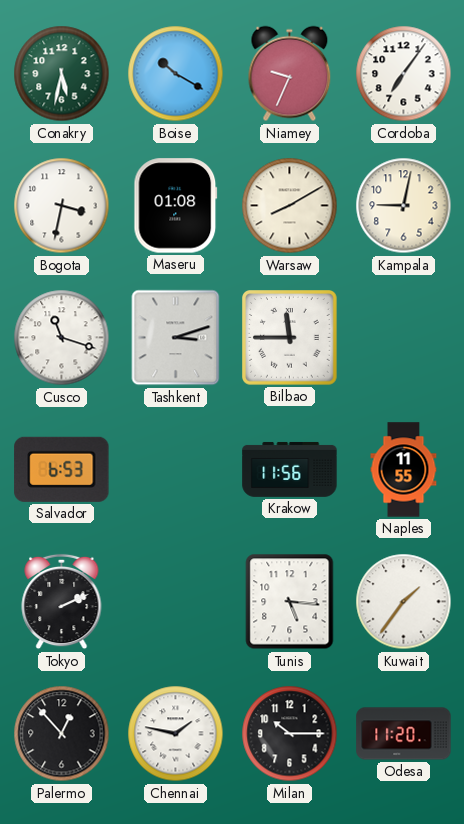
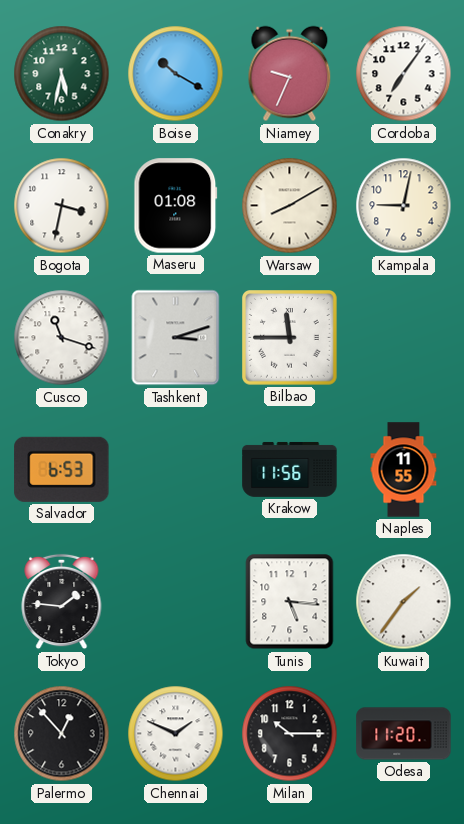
Tokyo: 2:11 -> 1:46 (62, 602)
Chennai: 1:47 -> 1:49 (176, 734)
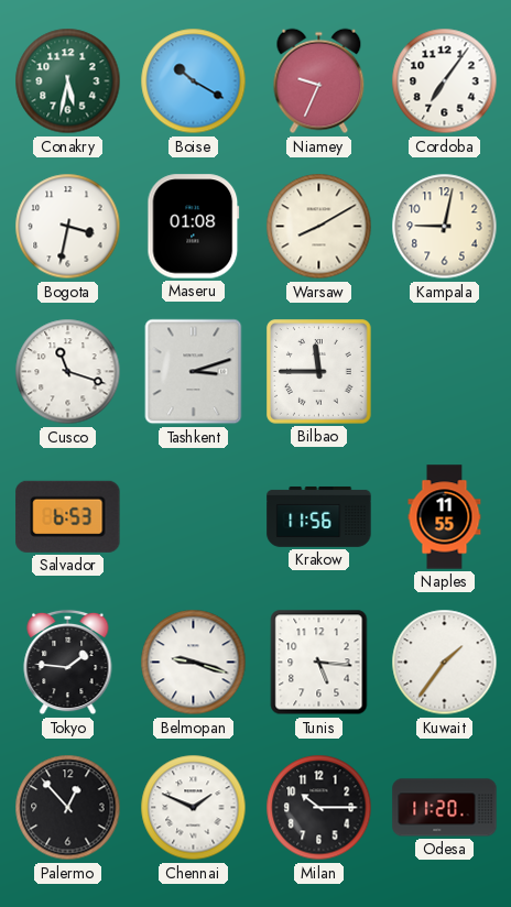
Belmopan: none -> 9:18 (194, 663)
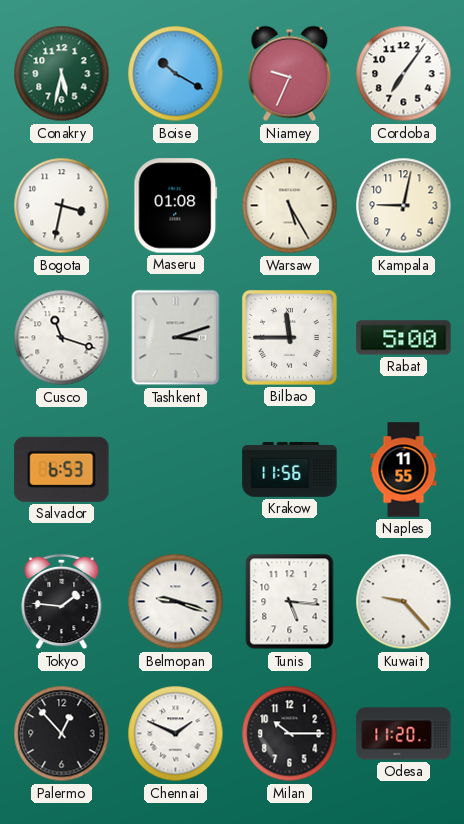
Warsaw: 8:10 -> 5:25 (290, 206)
Rabat: none -> 5:00 (404, 338)
Kuwait: 1:36 -> 9:23 (404, 602)
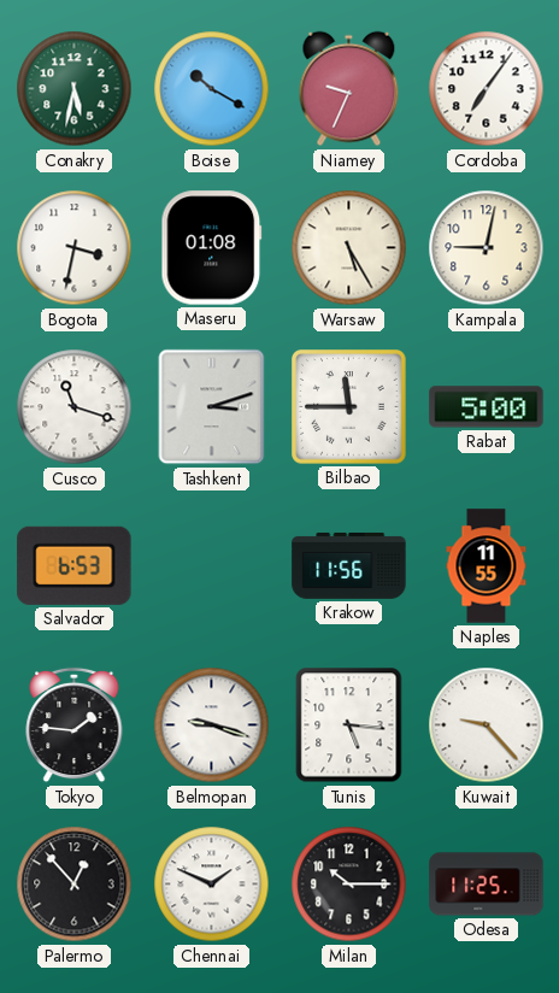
Odesa: 11:20 -> 11:25 (487, 885)
